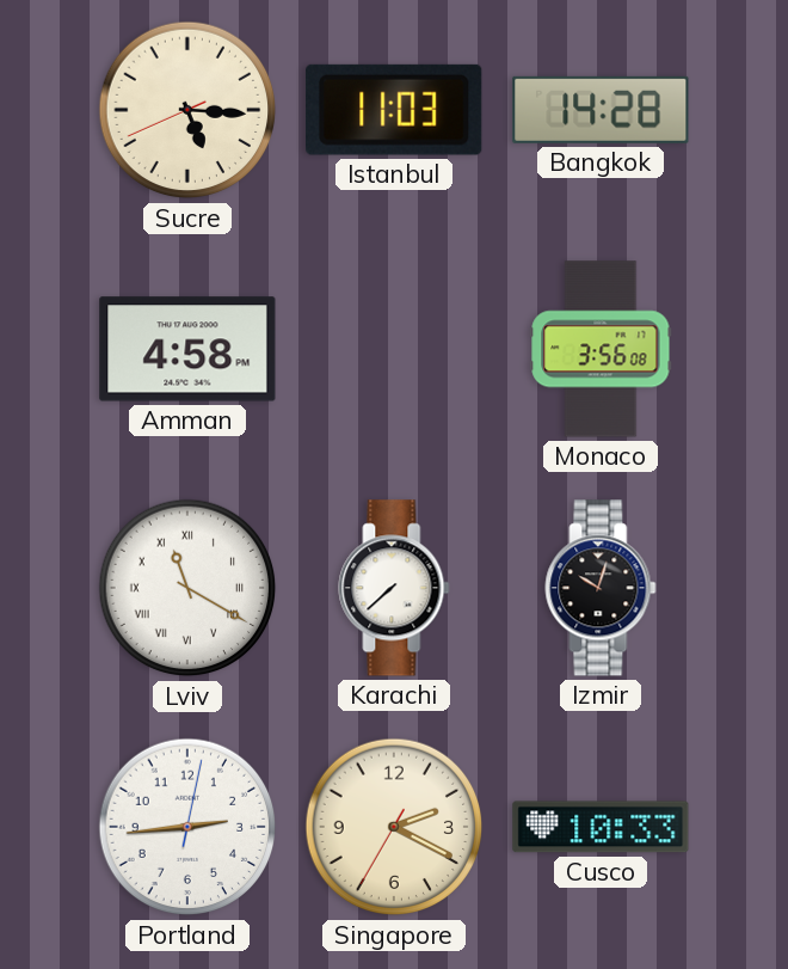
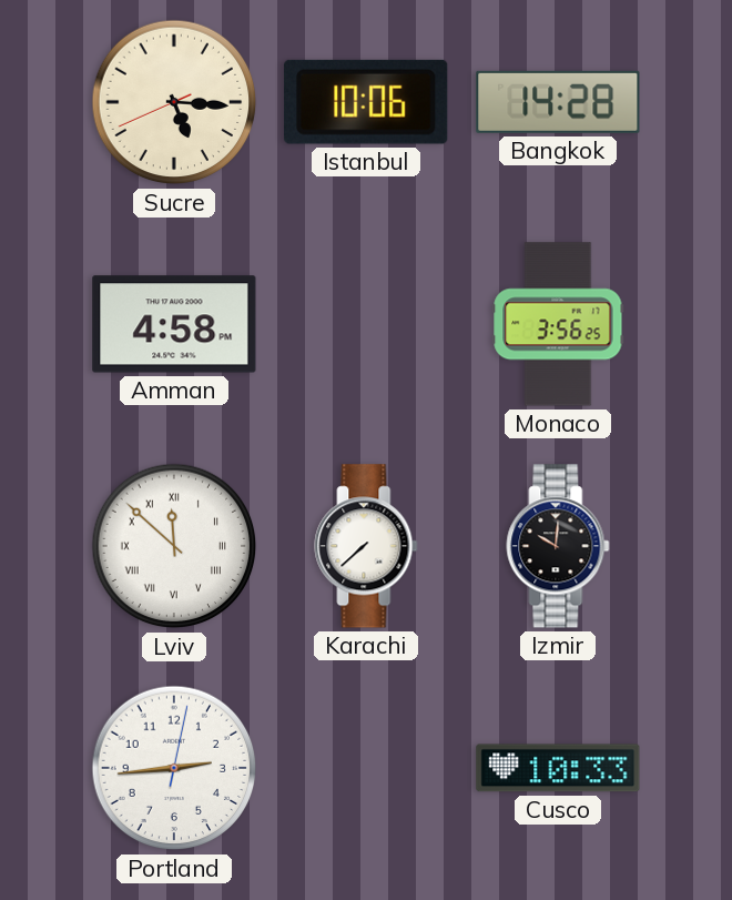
Istanbul: 11:03 -> 10:06 (366, 102)
Monaco: 3:56:08 -> 3:56:25 (558, 324)
Lviv: 11:20 -> 11:52 (174, 546)
Izmir: 10:03 -> 10:01 (558, 546)
Singapore: 2:19 -> none (394, 827)
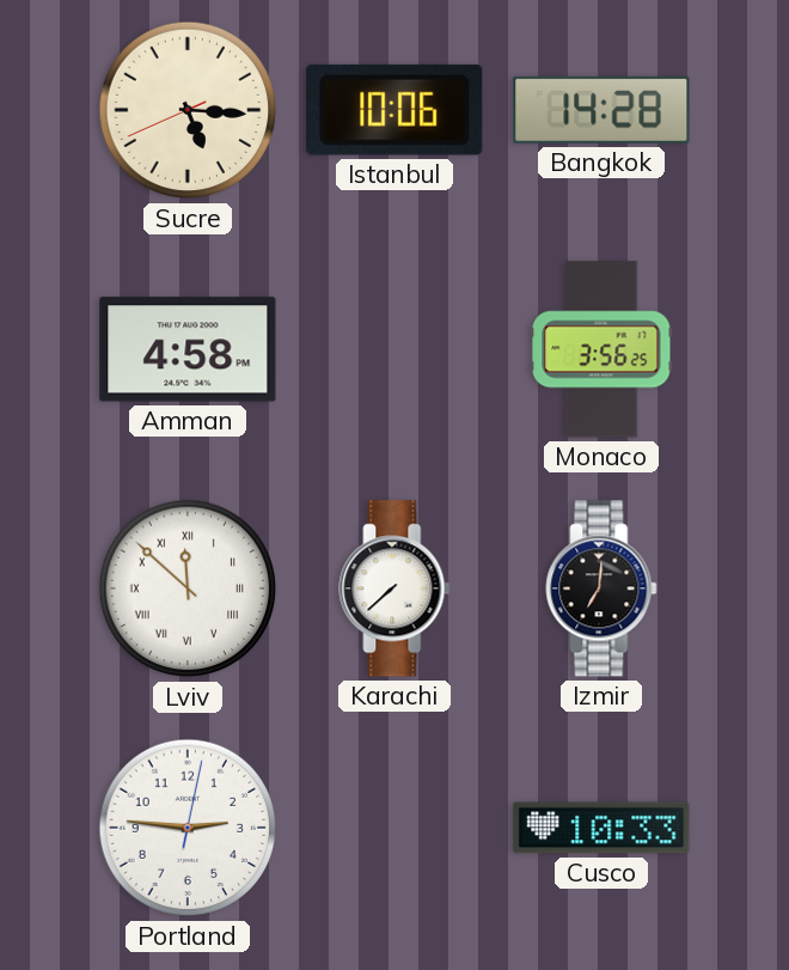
Izmir: 10:01 -> 7:01 (601, 588)
Portland: 2:44 -> 2:46 (188, 828)
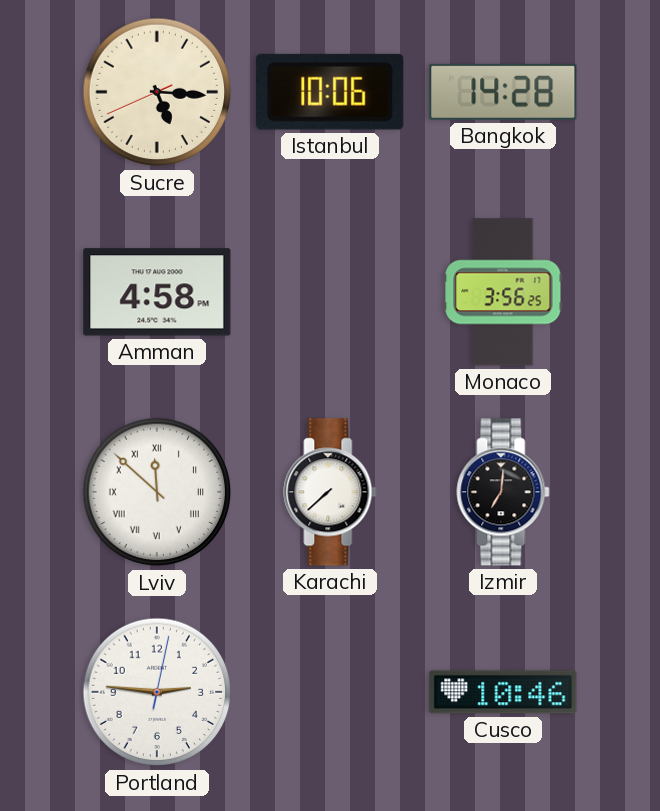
Cusco: 10:33 -> 10:46 (503, 692)
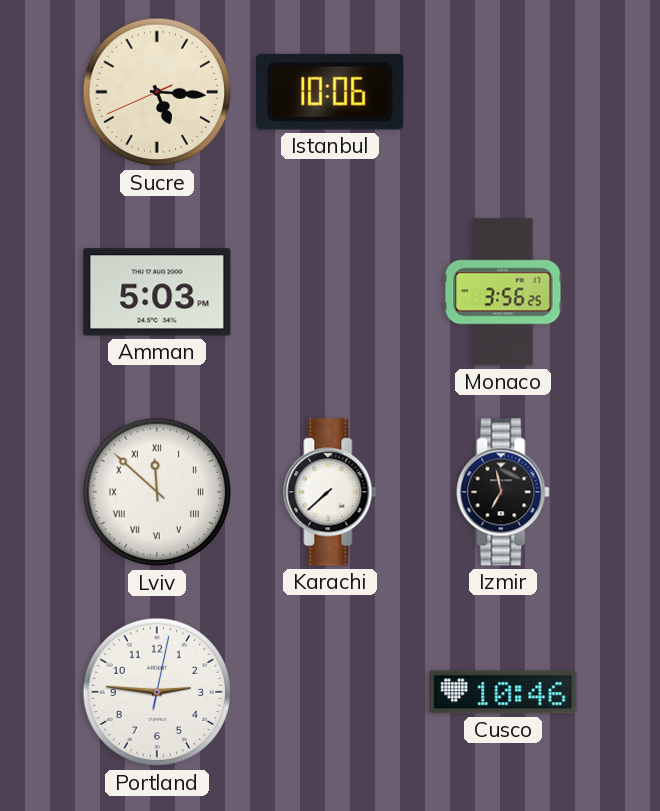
Bangkok: 14:28 -> none (503, 92)
Amman: 4:58 -> 5:03 (157, 292)
Izmir: 7:01 -> 6:58 (503, 492)
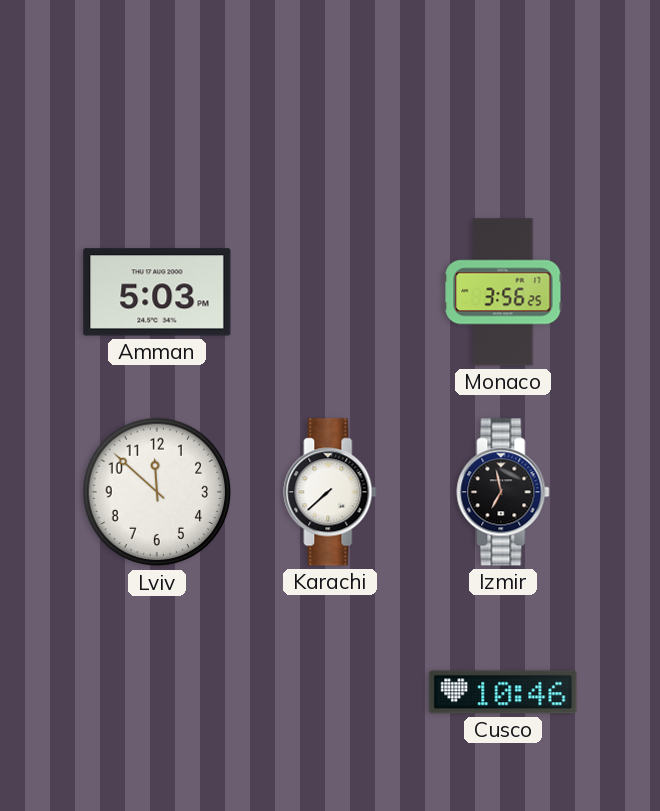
Sucre: 5:15 -> none (157, 92)
Istanbul: 10:06 -> none (330, 92)
Lviv numerals: Roman -> Arabic (157, 492)
Portland: 2:46 -> none (157, 692)
